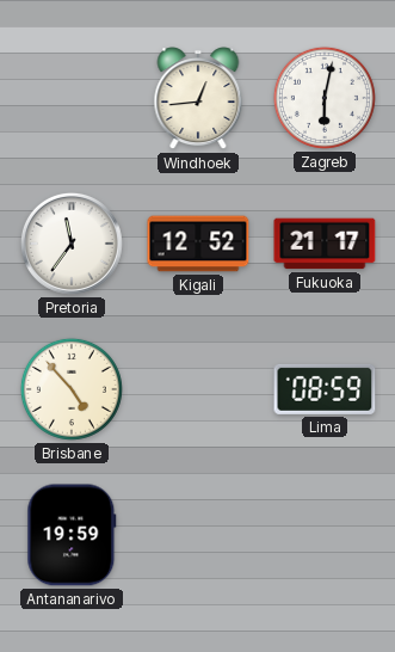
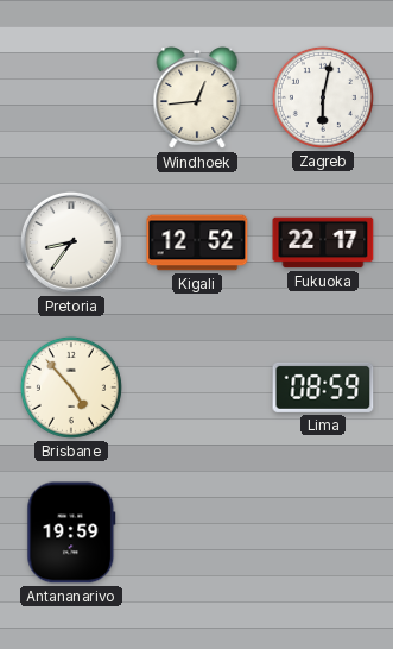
Pretoria: 11:36 -> 8:36 (71, 242)
Fukuoka: 21:17 -> 22:17 (323, 242)
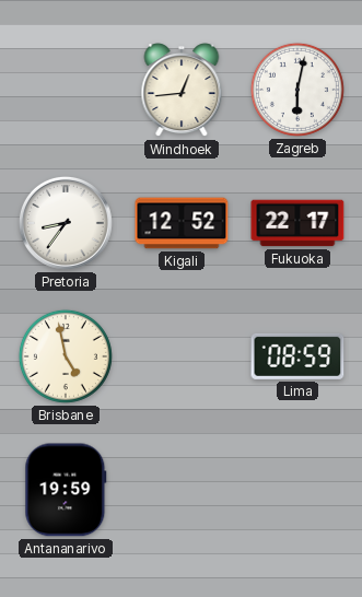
Brisbane: 4:53 -> 4:58 (66, 356)
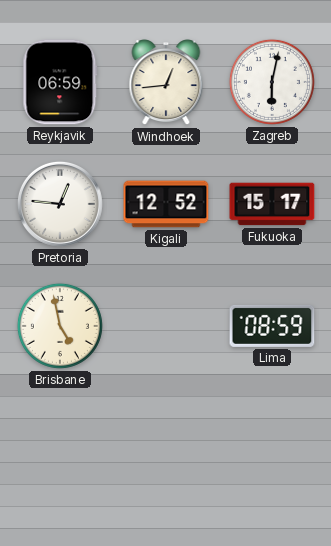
Reykjavik: none -> 06:59 (60, 82)
Pretoria: 8:36 -> 12:46 (60, 204)
Fukuoka: 22:17 -> 15:17 (272, 204)
Antananarivo: 19:59 -> none (66, 490)
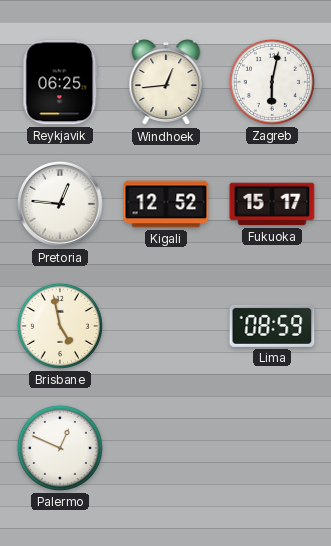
Reykjavik: 06:59 -> 06:25 (60, 82)
Palermo: none -> 12:49 (60, 448)
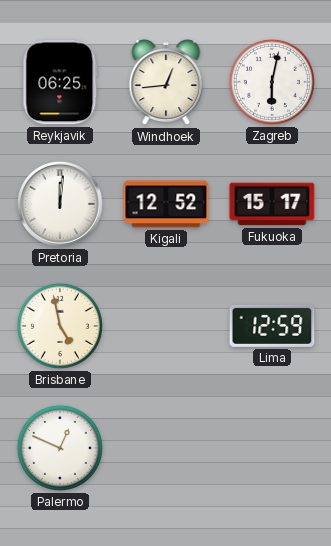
Pretoria: 12:46 -> 12:01 (60, 204)
Lima: 08:59 -> 12:59 (272, 326)
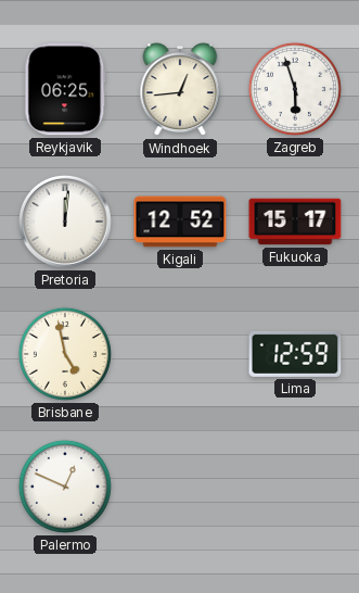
Zagreb: 6:02 -> 5:57 (295, 89)
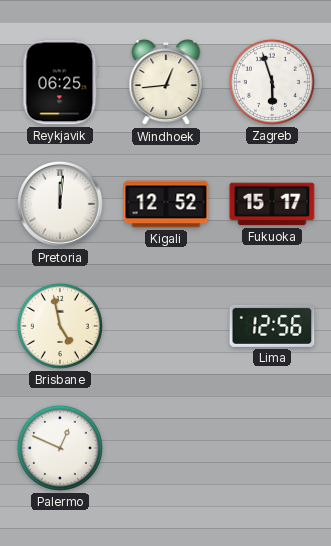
Lima: 12:59 -> 12:56 (272, 326)
